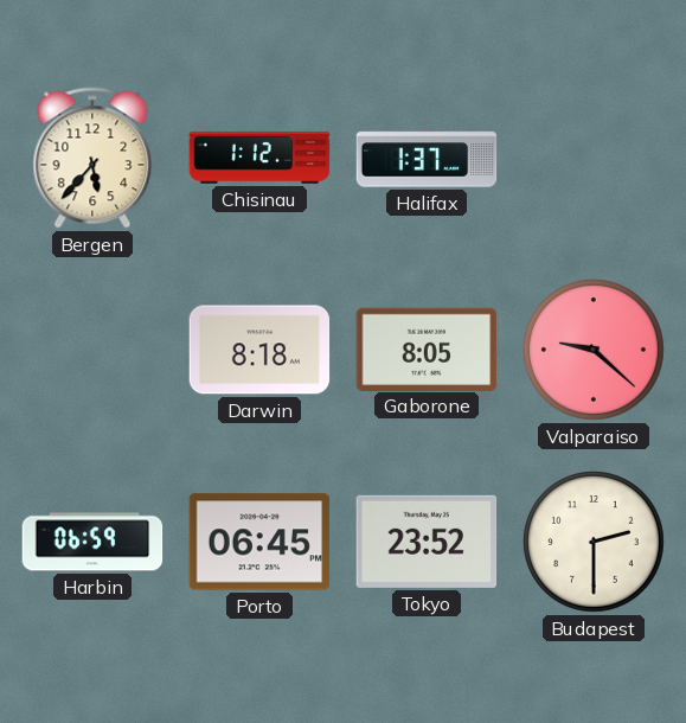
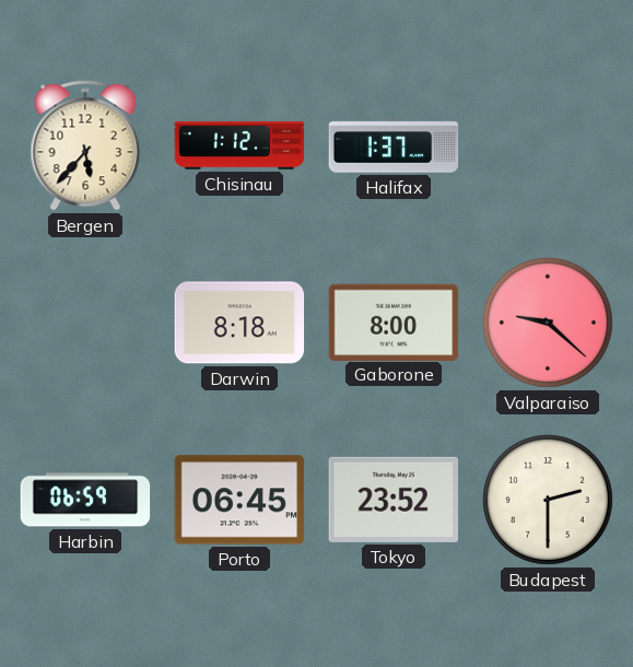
Gaborone: 8:05 -> 8:00 (394, 321)
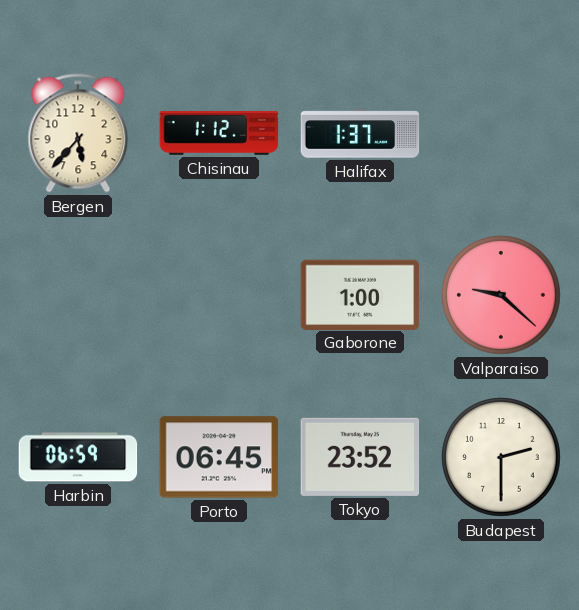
Darwin: 8:18 -> none (239, 323)
Gaborone: 8:00 -> 1:00 (360, 294)
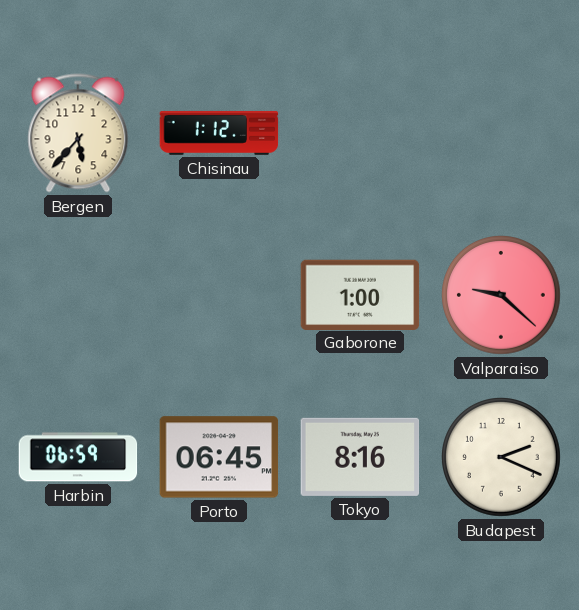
Halifax: 1:37 -> none (360, 133)
Tokyo: 23:52 -> 8:16 (360, 457)
Budapest: 2:30 -> 2:19 (502, 458)
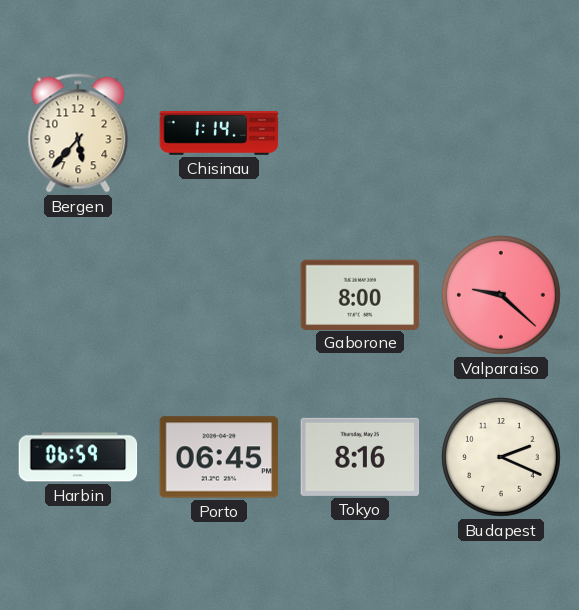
Chisinau: 1:12 -> 1:14 (219, 133)
Gaborone: 1:00 -> 8:00 (360, 294)
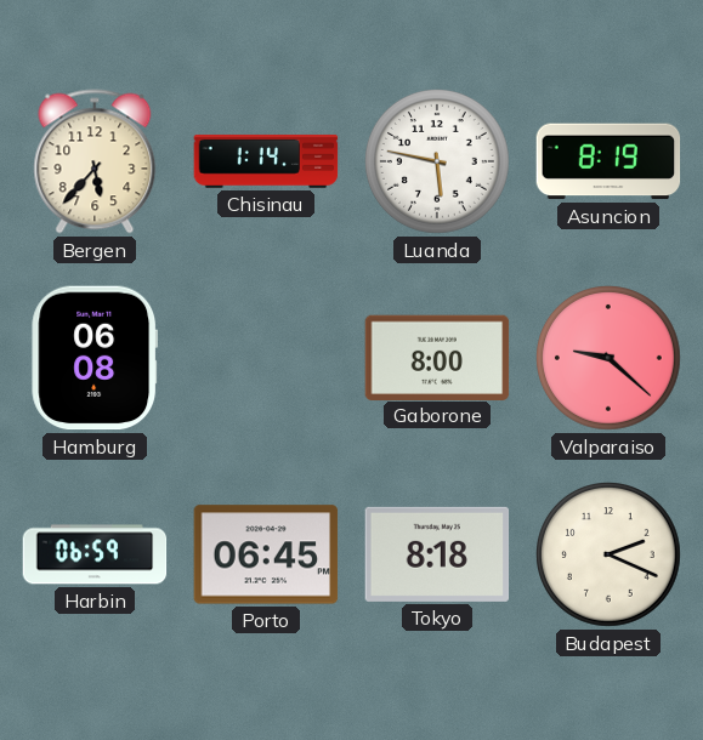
Luanda: none -> 5:47 (438, 163)
Asuncion: none -> 8:19 (608, 161)
Hamburg: none -> 06:08 (95, 358)
Tokyo: 8:16 -> 8:18 (437, 554)
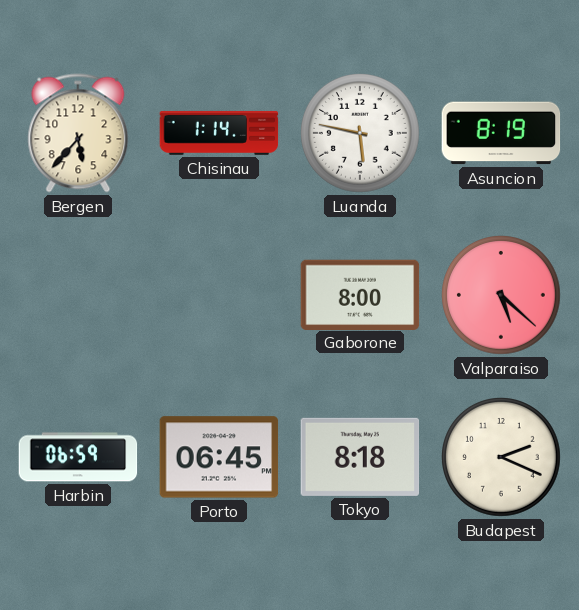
Hamburg: 06:08 -> none (95, 358)
Valparaiso: 9:22 -> 5:22 (502, 296)
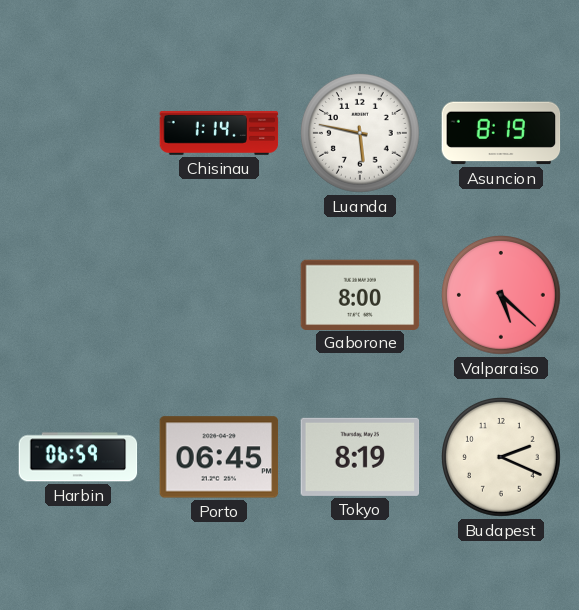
Bergen: 5:37 -> none (78, 133)
Tokyo: 8:18 -> 8:19 (360, 457)
